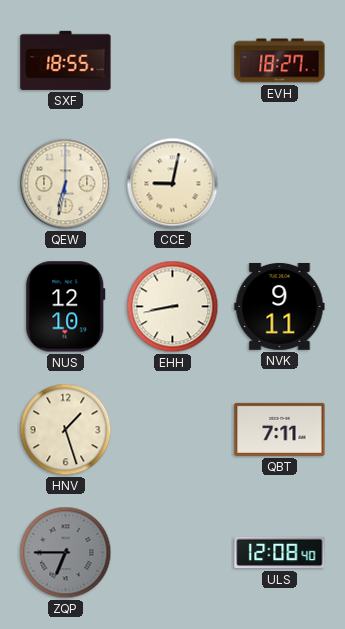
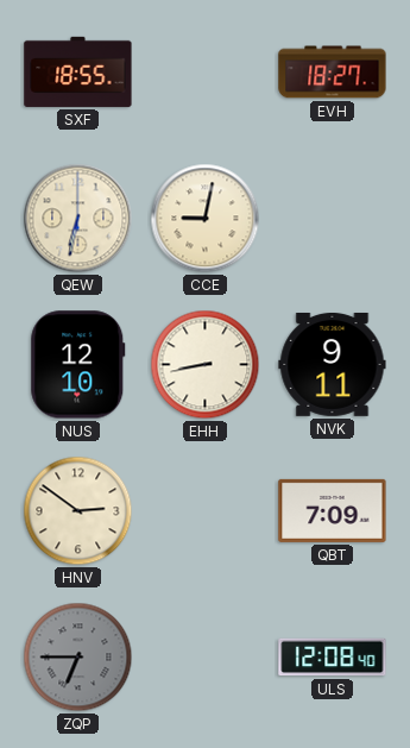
HNV: 1:27 -> 2:51 (78, 511)
QBT: 7:11 -> 7:09 (333, 510)
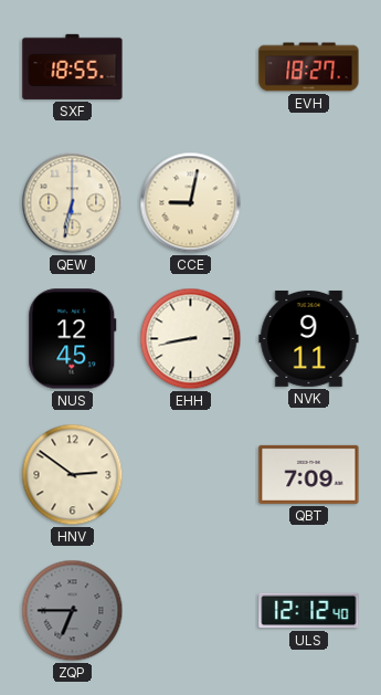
NUS: 12:10 -> 12:45 (73, 339)
ULS: 12:08 -> 12:12 (309, 611)
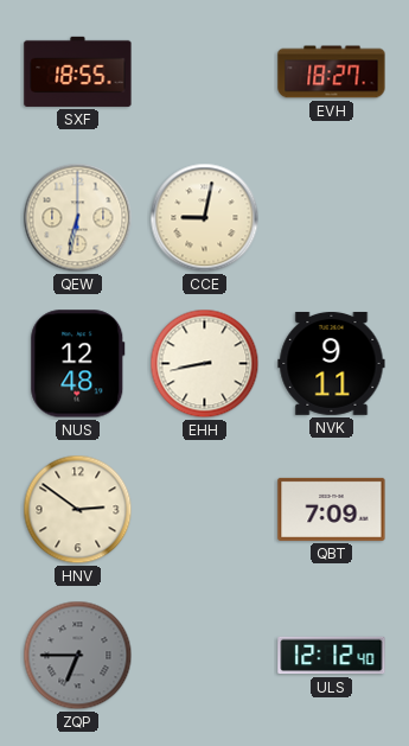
NUS: 12:45 -> 12:48 (78, 364)
